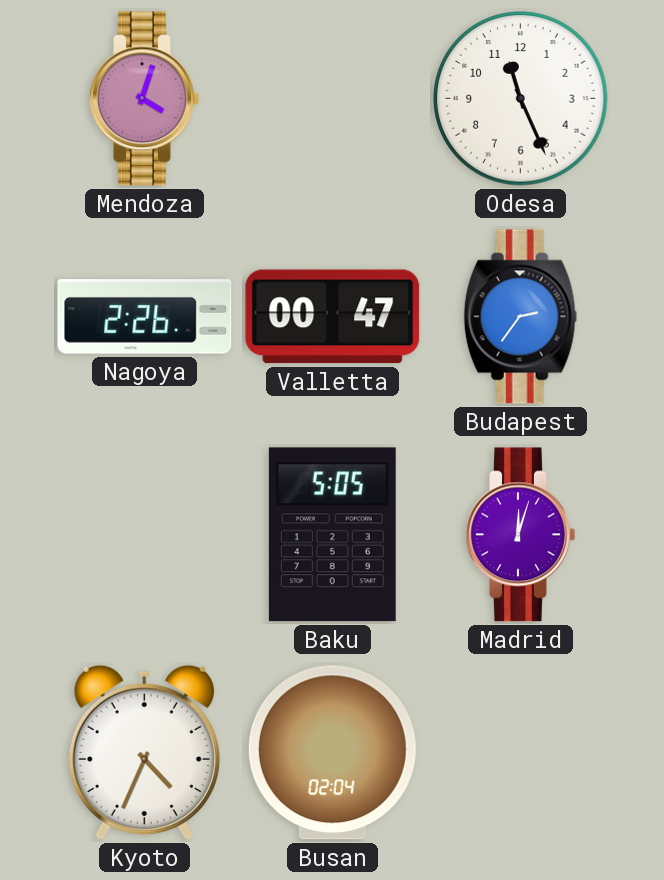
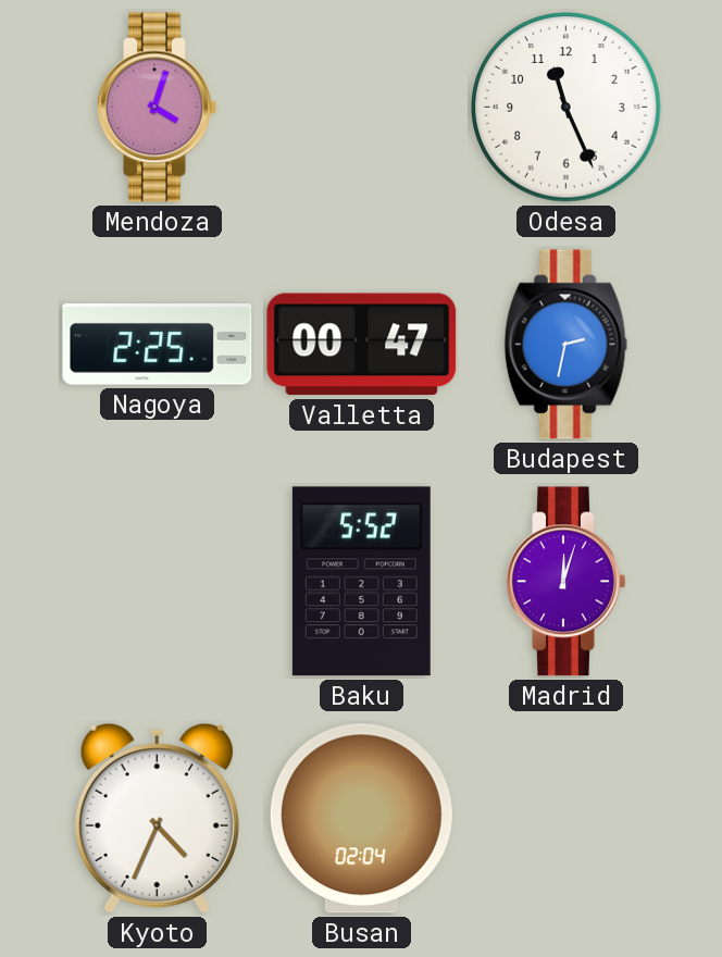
Nagoya: 2:26 -> 2:25 (158, 345)
Budapest: 2:36 -> 2:32 (567, 345)
Baku: 5:05 -> 5:52 (361, 582)
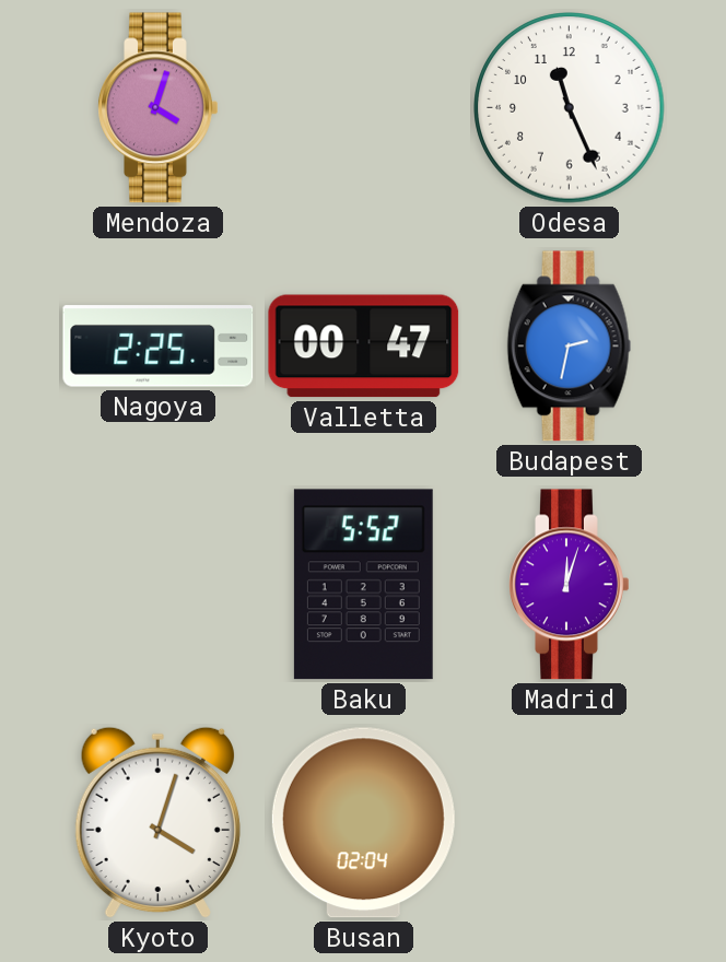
Kyoto: 4:34 -> 4:03 (157, 823)
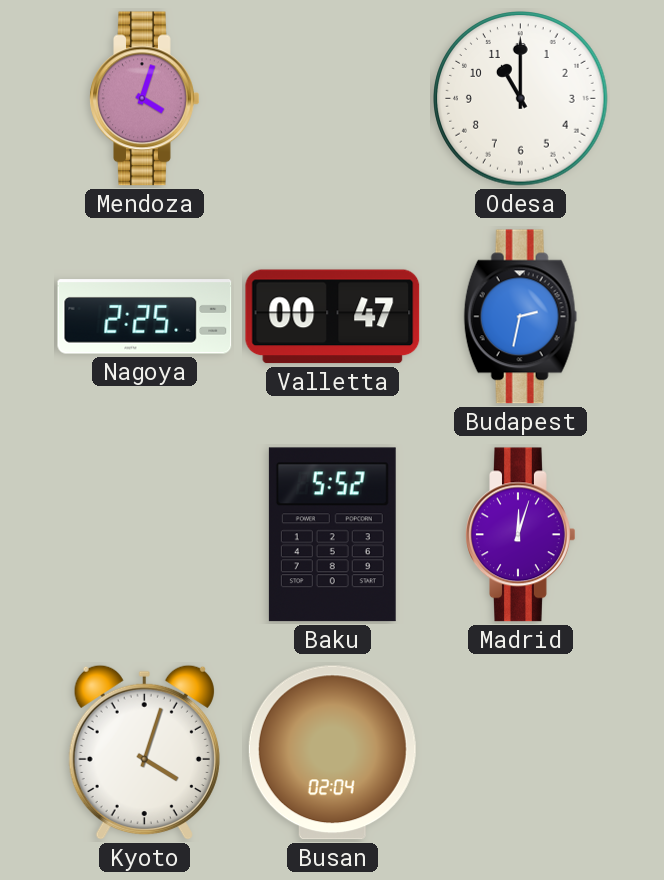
Odesa: 11:26 -> 11:00 (521, 99)
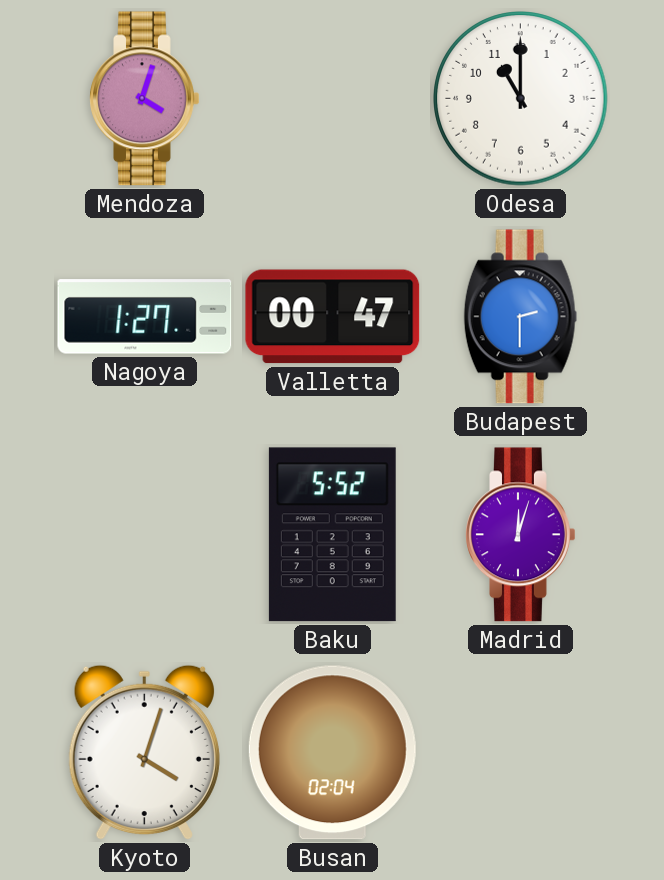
Nagoya: 2:25 -> 1:27 (145, 317)
Budapest: 2:32 -> 2:30 (521, 317)
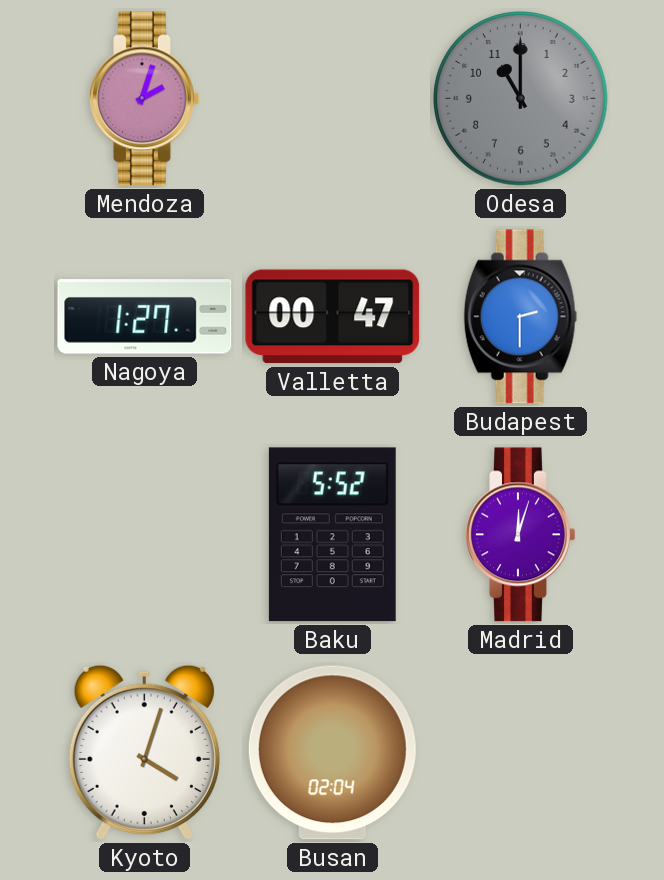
Mendoza: 4:03 -> 2:03 (145, 99)
Odesa dial: white -> grey (521, 99)
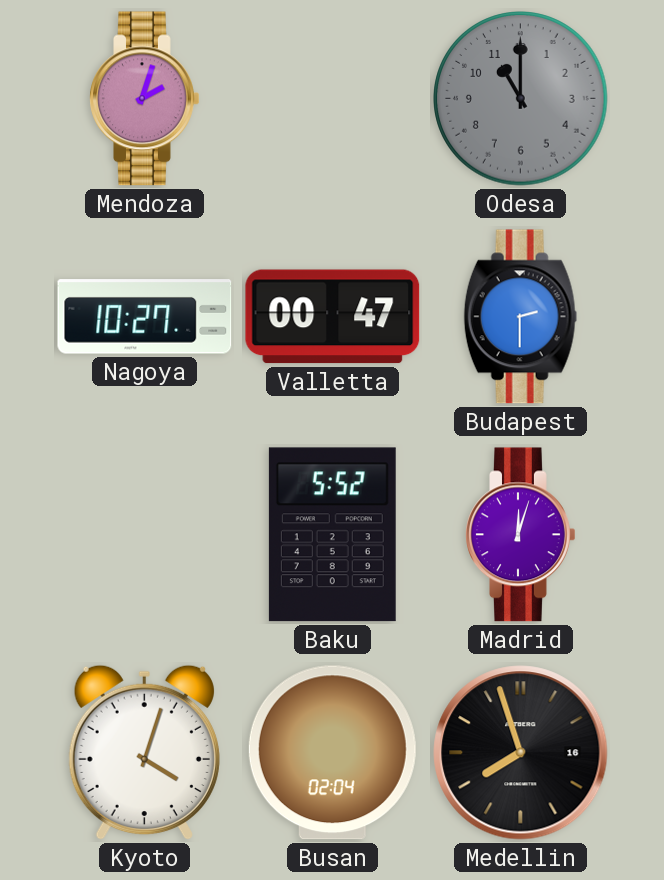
Nagoya: 1:27 -> 10:27 (145, 317)
Medellin: none -> 7:57 (521, 753)
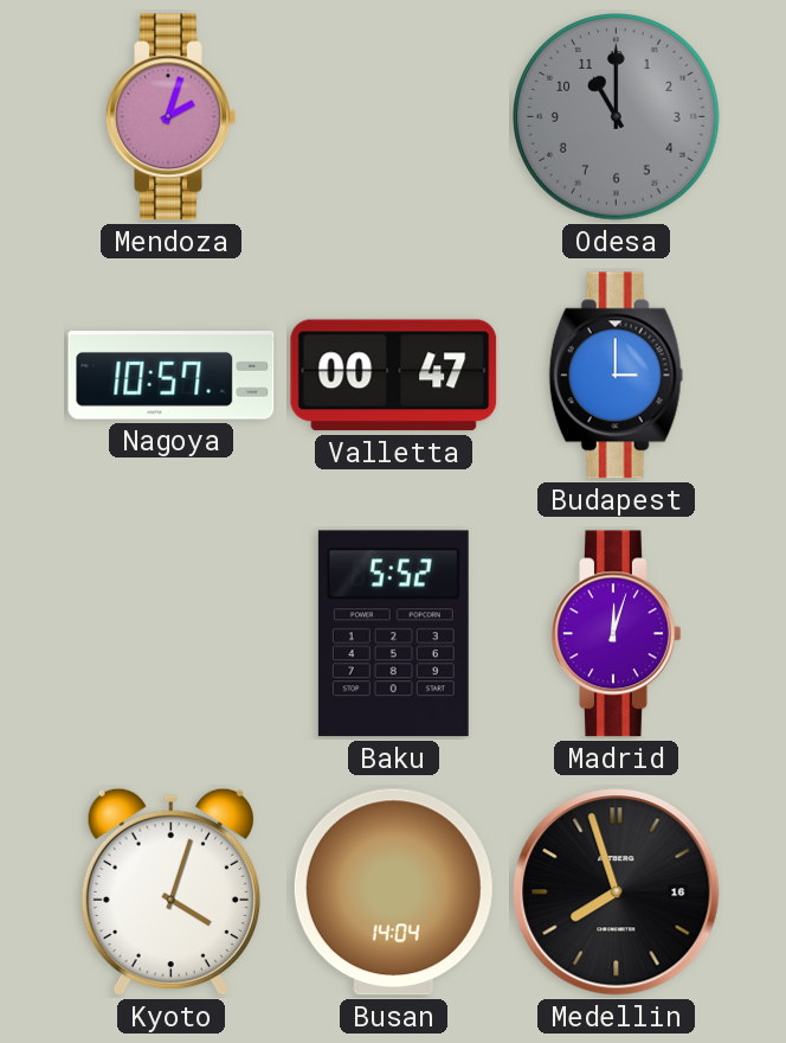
Nagoya: 10:27 -> 10:57 (172, 376)
Budapest: 2:30 -> 3:00 (617, 376)
Busan: 02:04 -> 14:04 (393, 892)
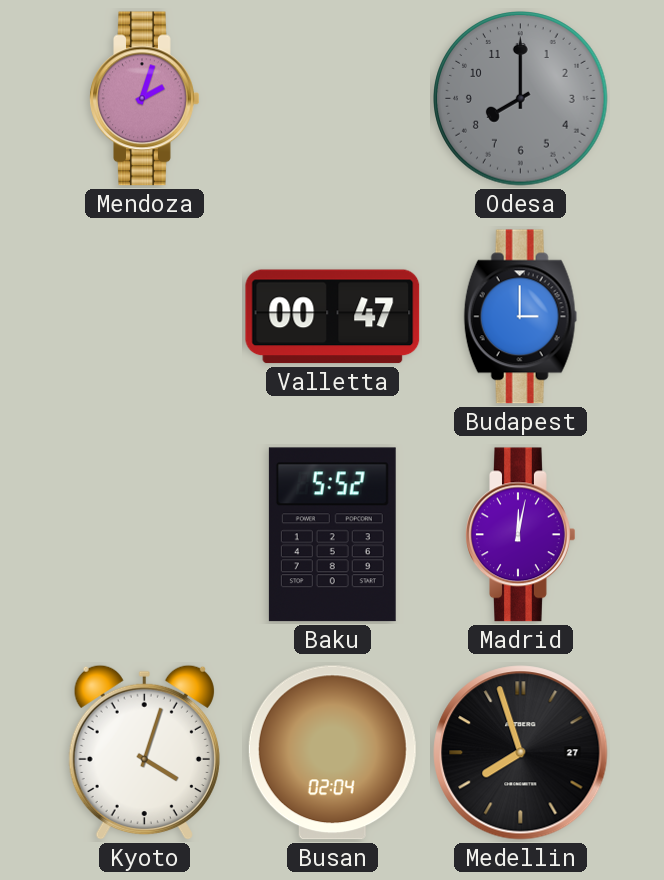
Odesa: 11:00 -> 8:00 (521, 99)
Nagoya: 10:57 -> none (172, 376)
Madrid: 12:03 -> 12:02 (521, 535)
Busan: 14:04 -> 02:04 (332, 753)
Medellin date: 16 -> 27 (521, 753)
